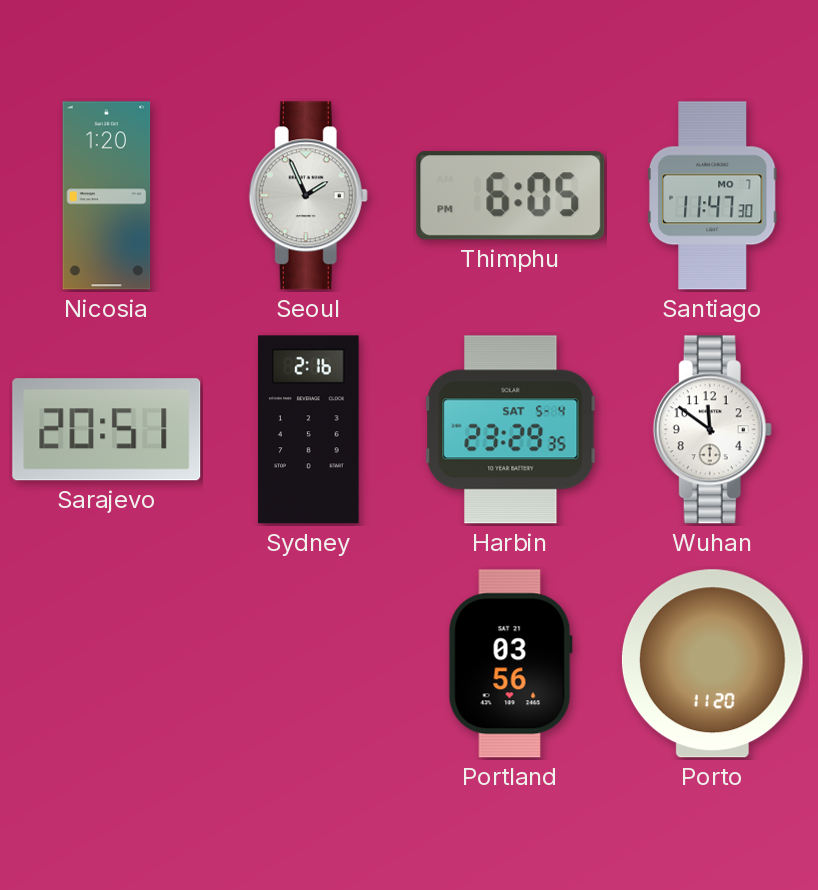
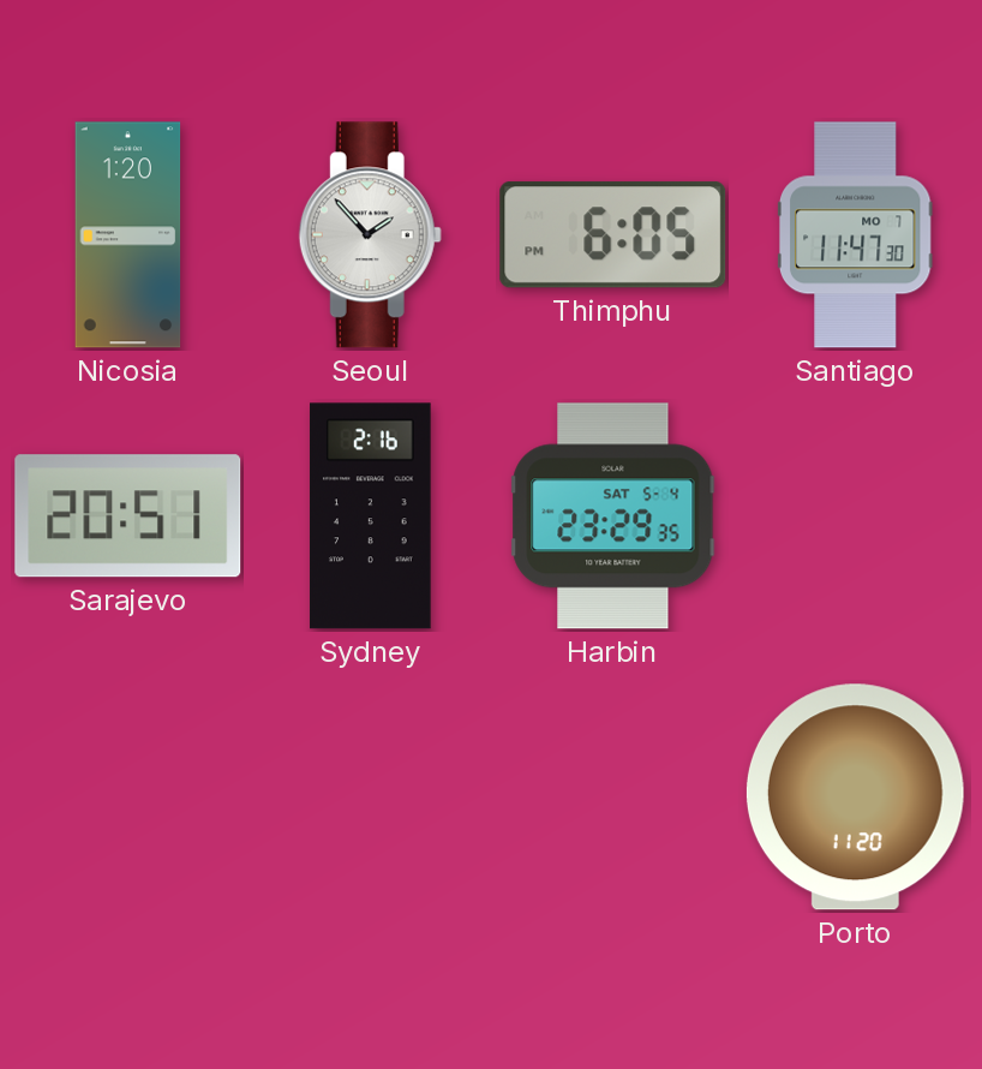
Seoul: 1:56 -> 1:53 (370, 235)
Wuhan: 11:51 -> none (712, 430)
Portland: 03:56 -> none (510, 664)
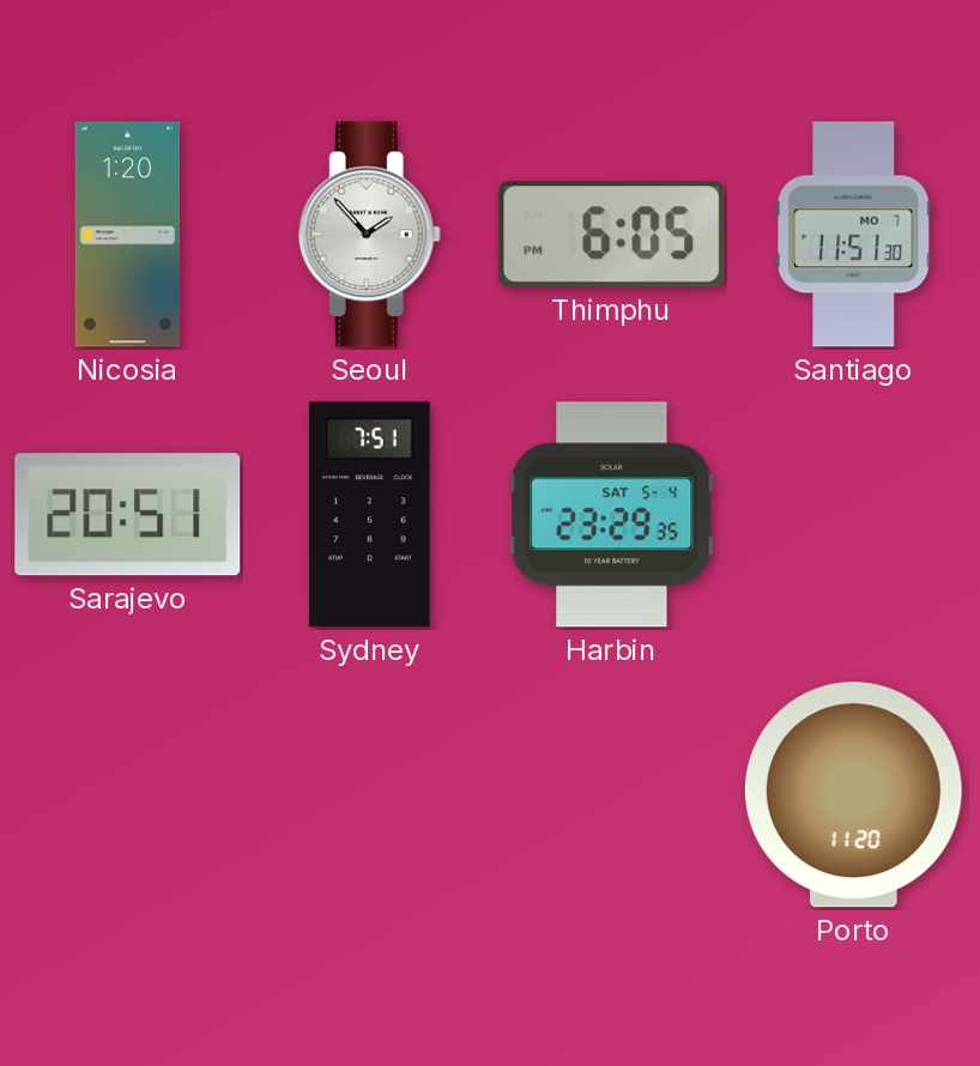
Santiago: 11:47 -> 11:51 (853, 235)
Sydney: 2:16 -> 7:51 (370, 515)
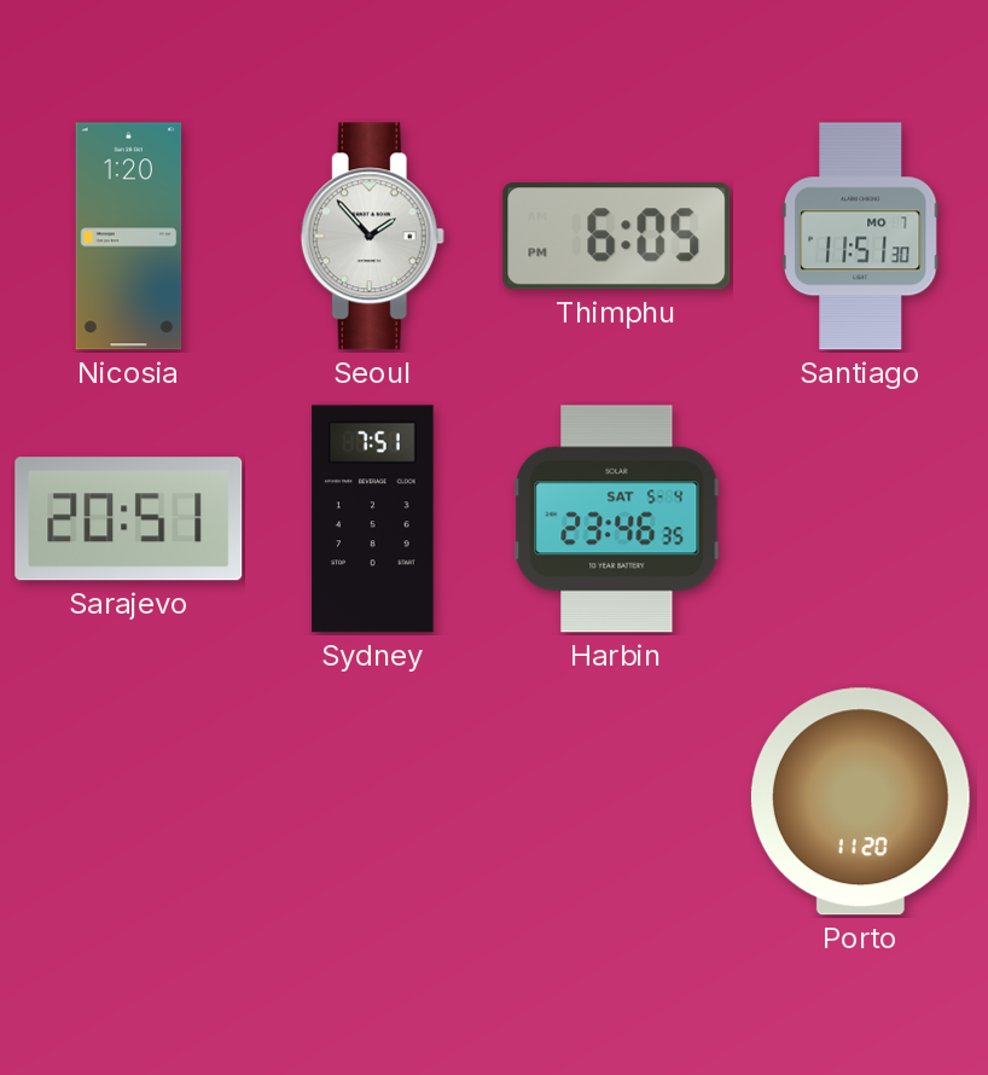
Harbin: 23:29 -> 23:46 (617, 519)
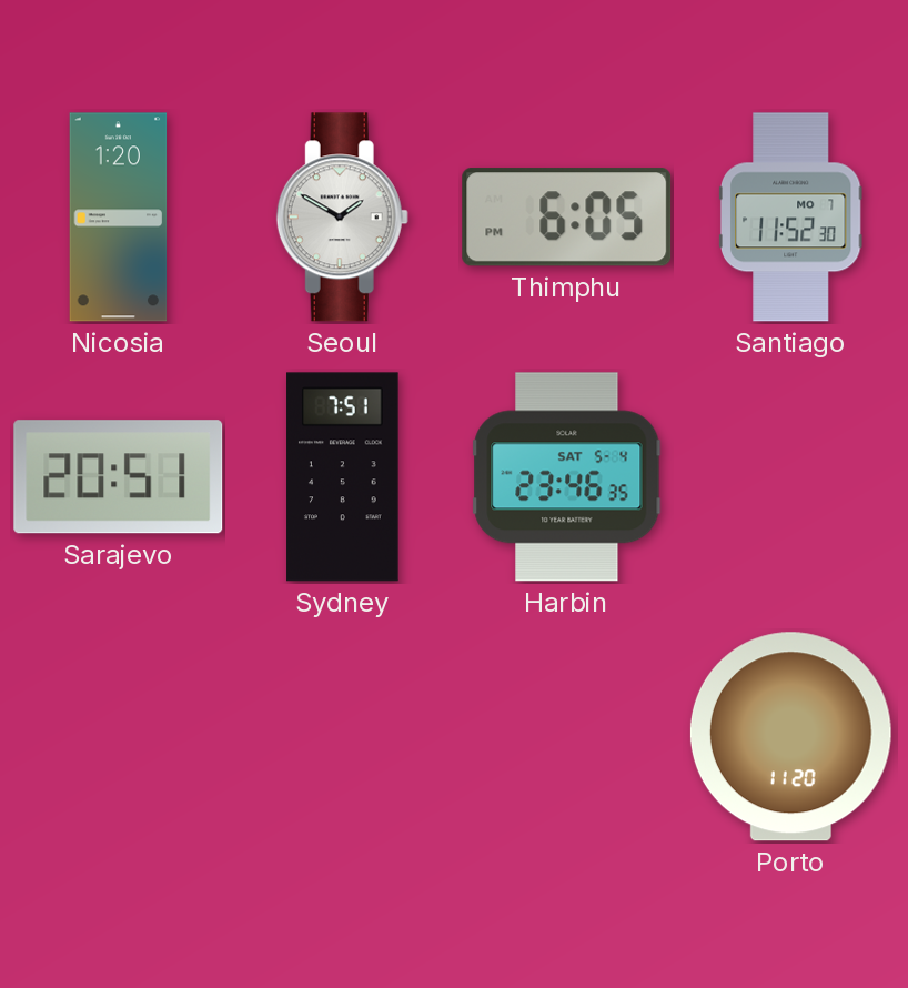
Seoul: 1:53 -> 1:50 (342, 218)
Santiago: 11:51 -> 11:52 (790, 218)
